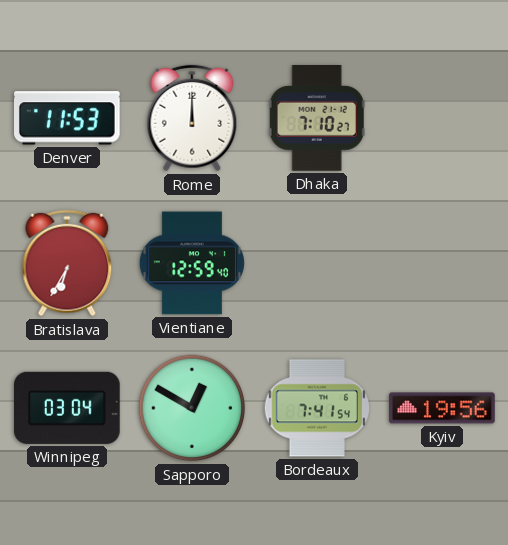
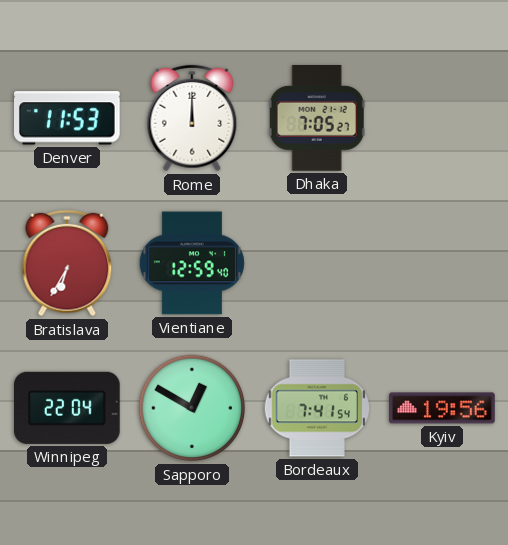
Dhaka: 7:10 -> 7:05 (317, 119)
Winnipeg: 03:04 -> 22:04 (68, 408)
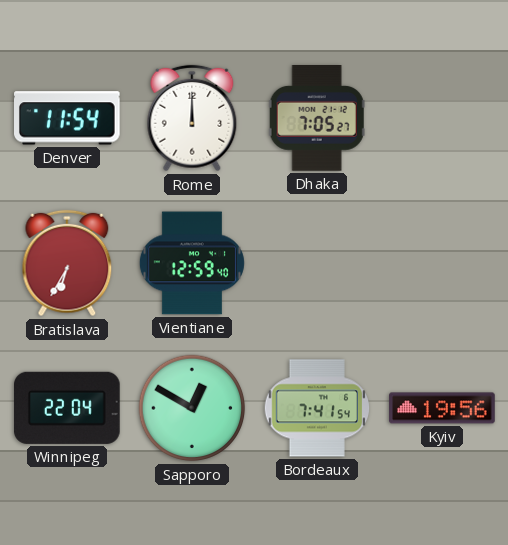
Denver: 11:53 -> 11:54 (68, 118)
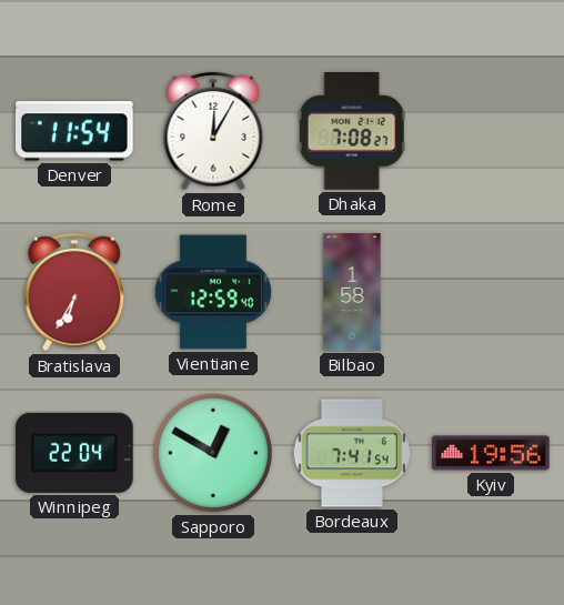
Rome: 12:00 -> 12:05 (213, 131)
Dhaka: 7:05 -> 7:08 (352, 132)
Bilbao: none -> 1:58 (352, 292)
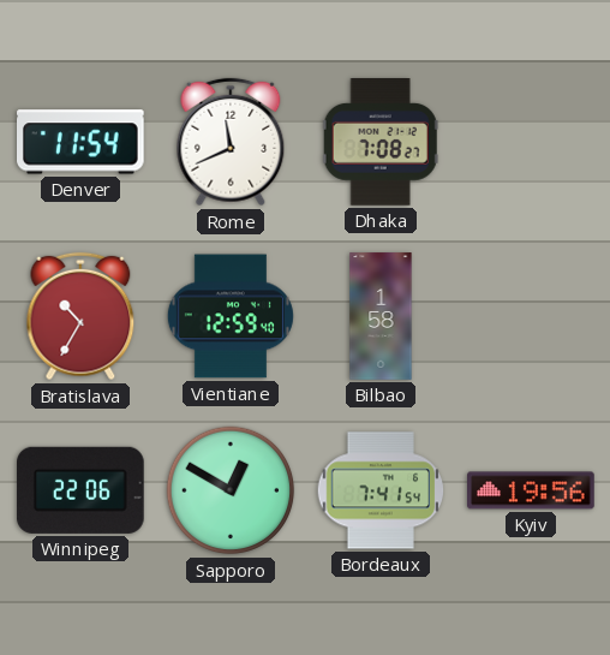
Rome: 12:05 -> 11:41 (231, 142)
Bratislava: 6:35 -> 10:35 (80, 316)
Winnipeg: 22:04 -> 22:06 (82, 490)
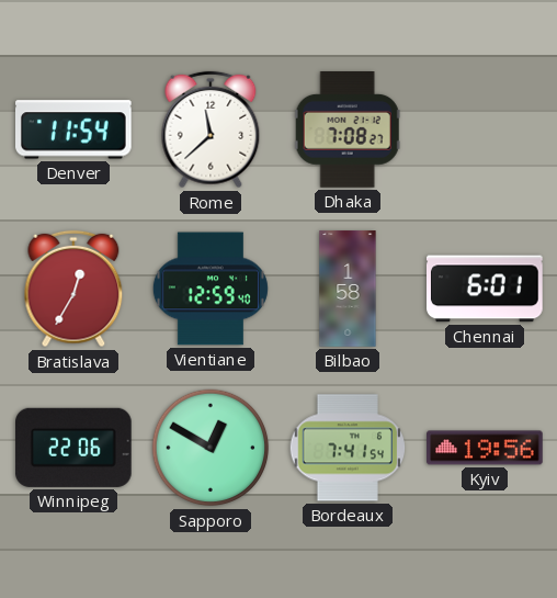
Rome: 11:41 -> 11:38 (211, 129)
Bratislava: 10:35 -> 12:35 (73, 289)
Chennai: none -> 6:01 (486, 289)
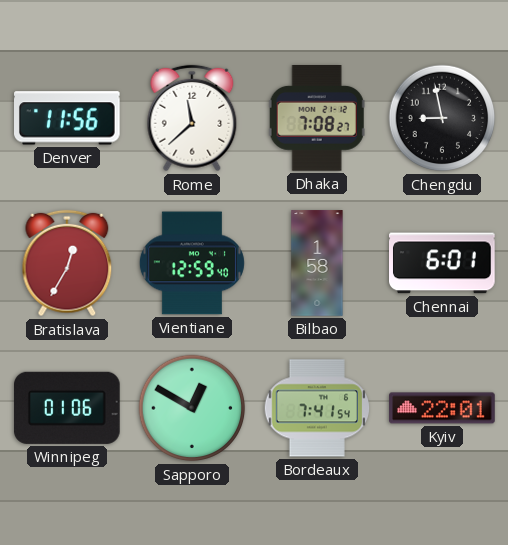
Denver: 11:54 -> 11:56 (68, 118)
Chengdu: none -> 8:58 (442, 118)
Winnipeg: 22:06 -> 01:06 (68, 408)
Kyiv: 19:56 -> 22:01 (442, 408)
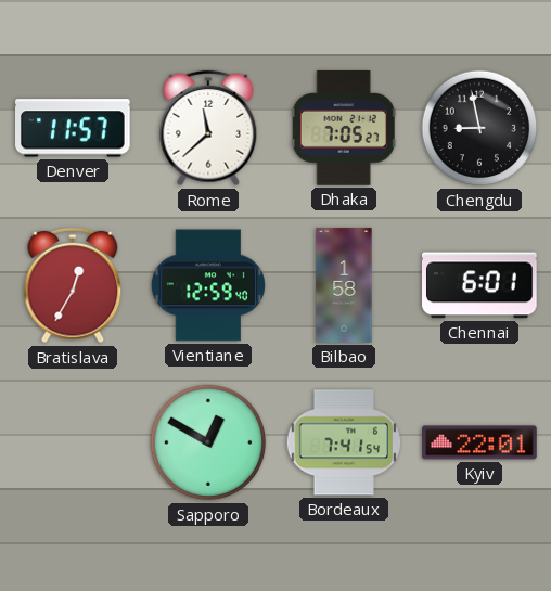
Denver: 11:56 -> 11:57 (74, 128)
Dhaka: 7:08 -> 7:05 (344, 129)
Winnipeg: 01:06 -> none (68, 408)
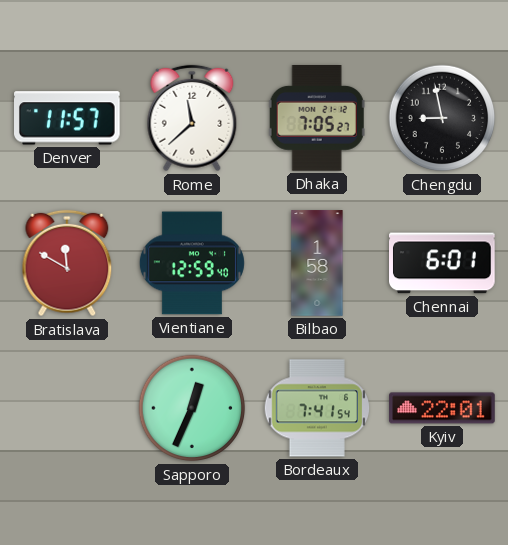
Bratislava: 12:35 -> 11:50 (67, 263)
Sapporo: 12:50 -> 12:34 (192, 408)
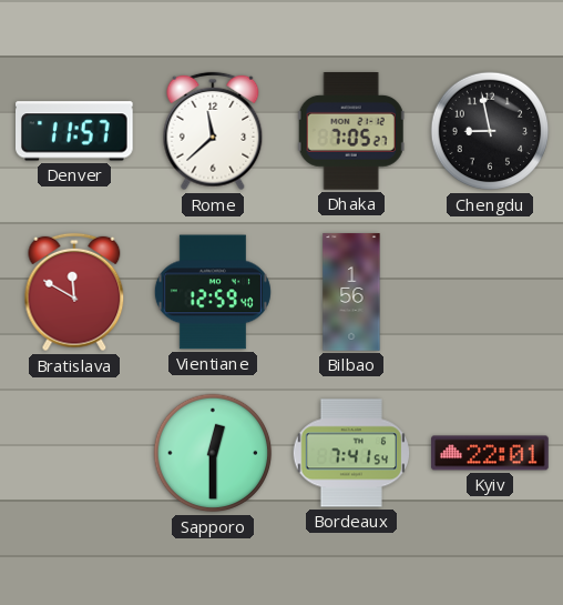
Bilbao: 1:58 -> 1:56 (351, 292)
Chennai: 6:01 -> none (443, 263)
Sapporo: 12:34 -> 12:30 (213, 453)
